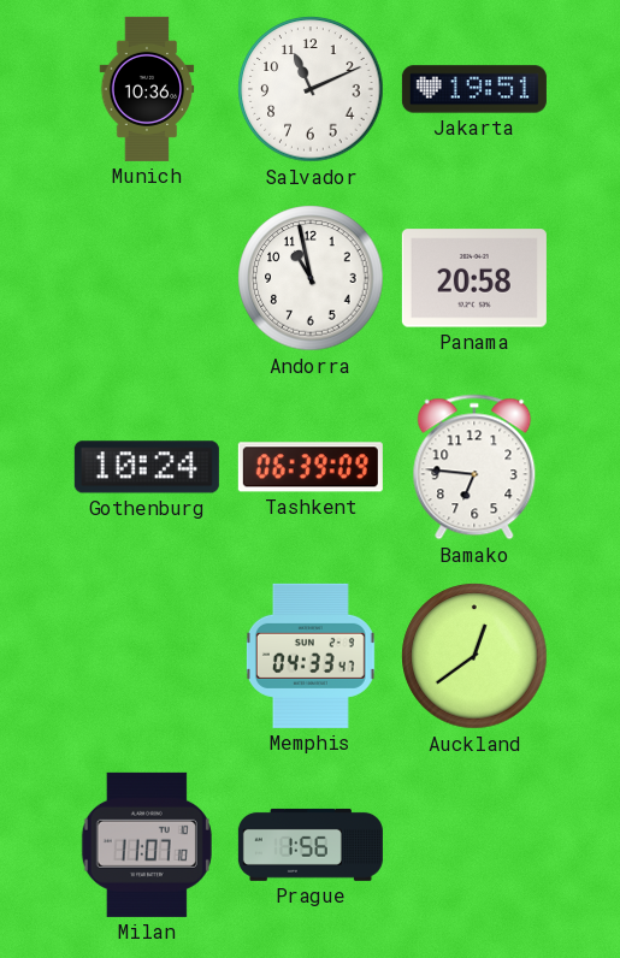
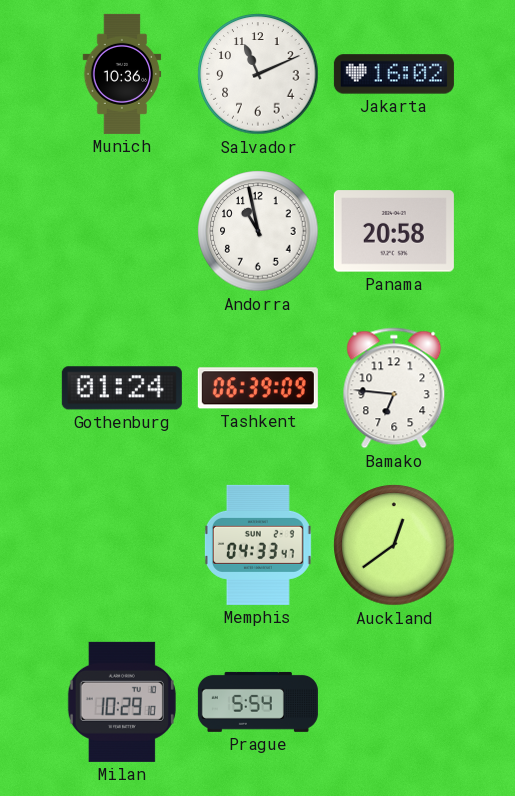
Jakarta: 19:51 -> 16:02 (394, 74)
Gothenburg: 10:24 -> 01:24 (122, 388)
Milan: 11:07 -> 10:29 (122, 702)
Prague: 1:56 -> 5:54 (258, 702)
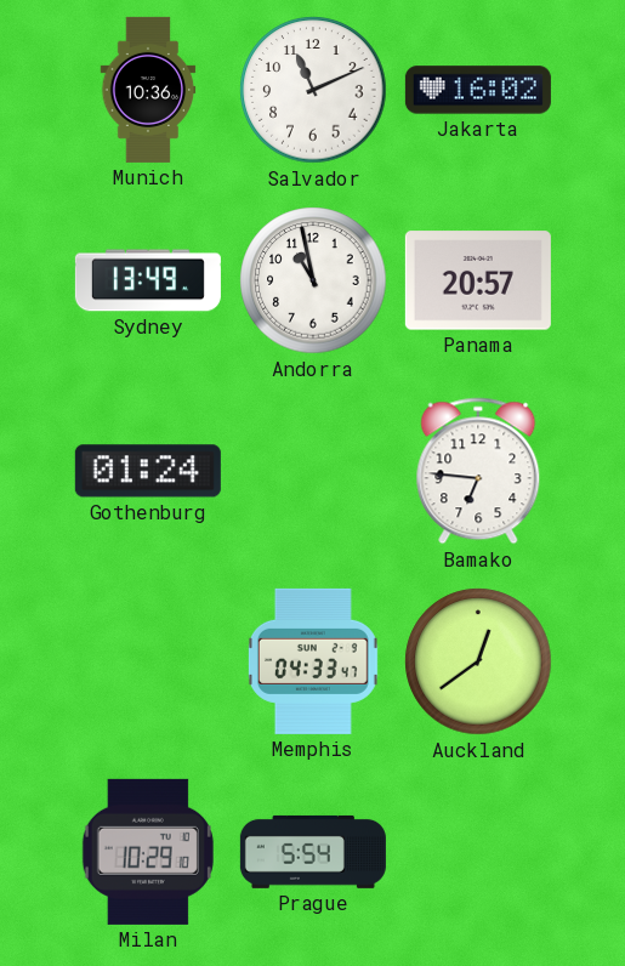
Sydney: none -> 13:49 (148, 280)
Panama: 20:58 -> 20:57 (478, 280)
Tashkent: 06:39 -> none (258, 388)
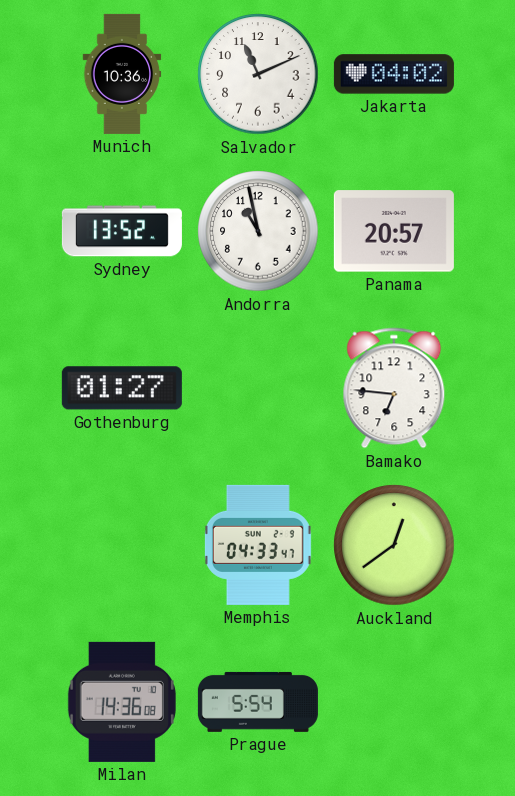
Jakarta: 16:02 -> 04:02 (394, 74)
Sydney: 13:49 -> 13:52 (122, 231)
Gothenburg: 01:24 -> 01:27 (122, 388)
Milan: 10:29 -> 14:36 (122, 702)
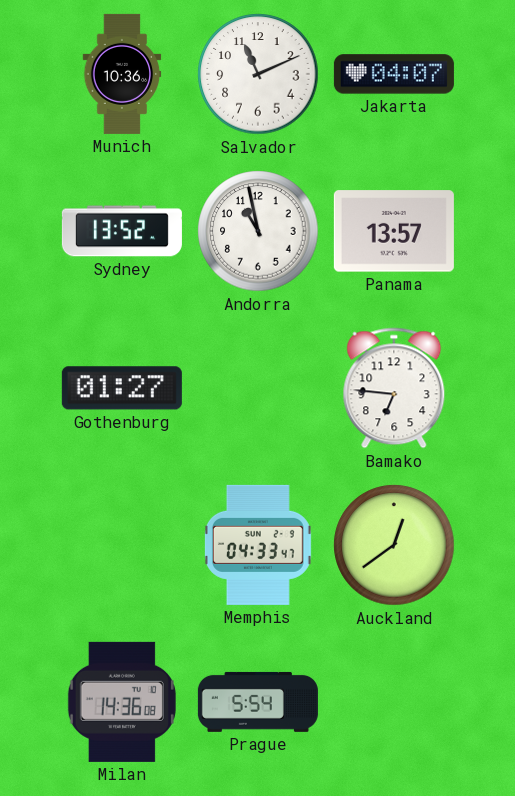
Jakarta: 04:02 -> 04:07 (394, 74)
Panama: 20:57 -> 13:57 (394, 231)
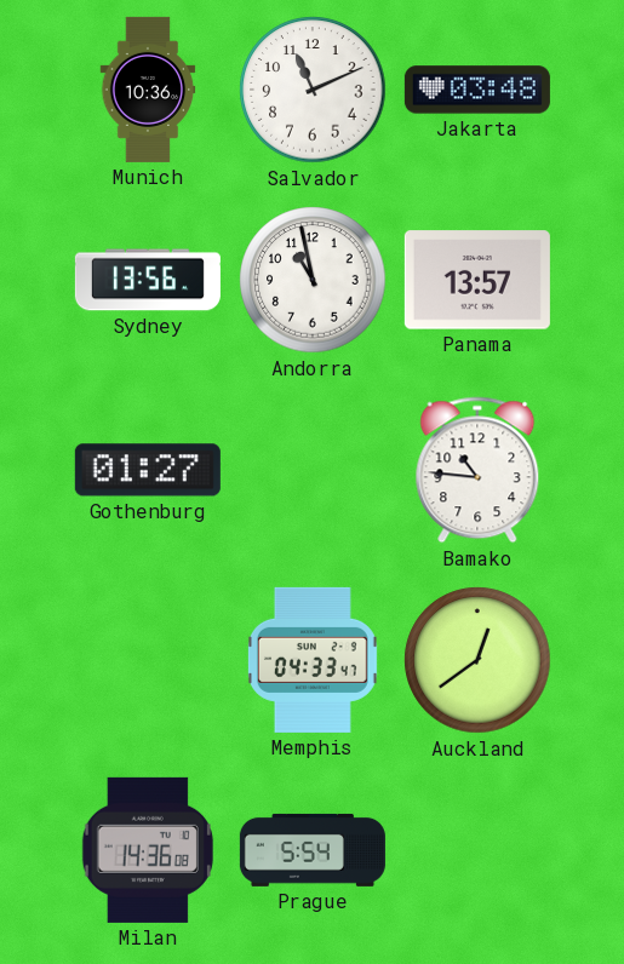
Jakarta: 04:07 -> 03:48 (477, 90)
Sydney: 13:52 -> 13:56 (148, 280)
Bamako: 6:46 -> 10:46 (477, 470)
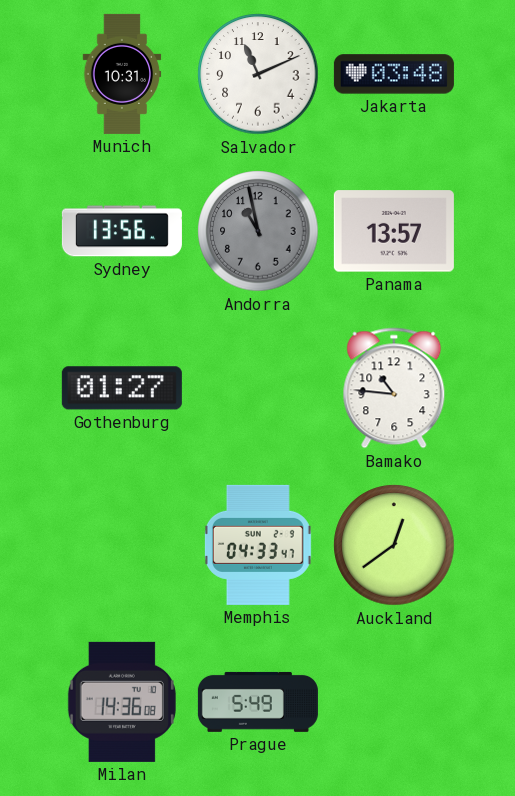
Munich: 10:36 -> 10:31 (122, 74)
Andorra dial: white -> grey (258, 231)
Prague: 5:54 -> 5:49 (258, 702)
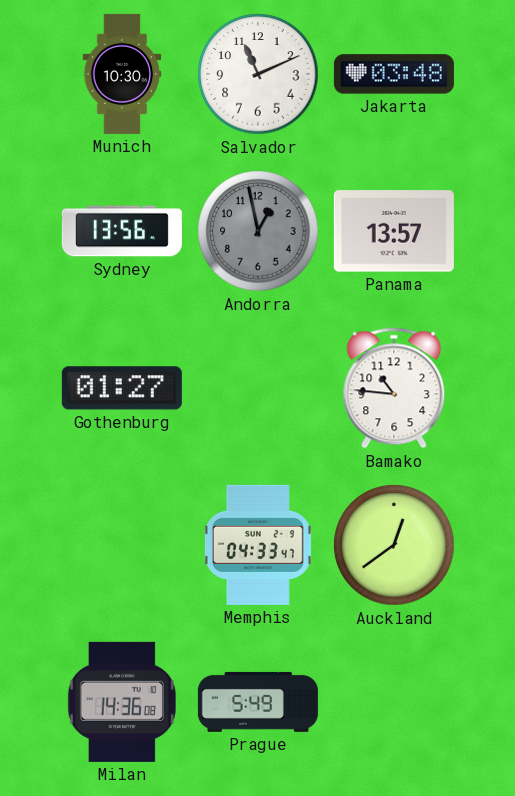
Munich: 10:31 -> 10:30 (122, 74)
Andorra: 10:58 -> 12:58 (258, 231)
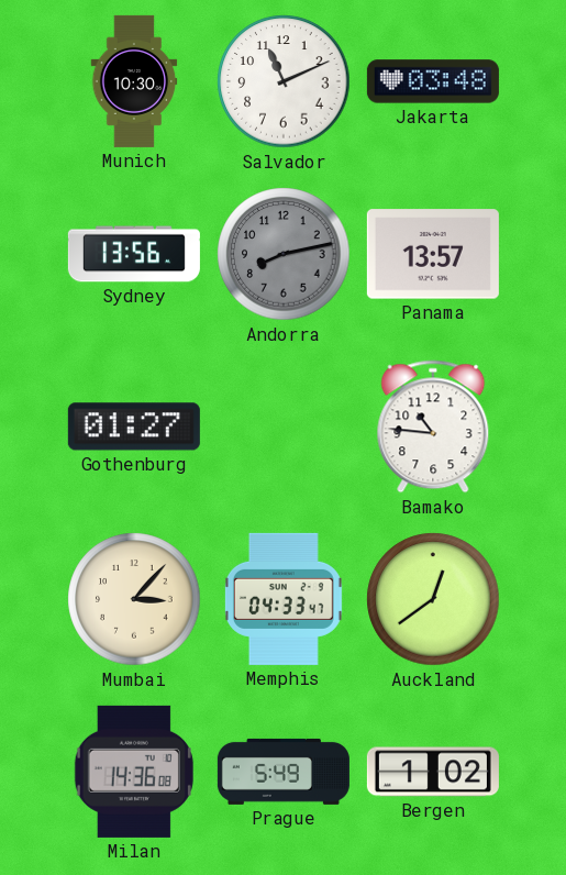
Andorra: 12:58 -> 8:13 (284, 254)
Mumbai: none -> 3:07 (134, 599)
Bergen: none -> 1:02 (433, 772)
